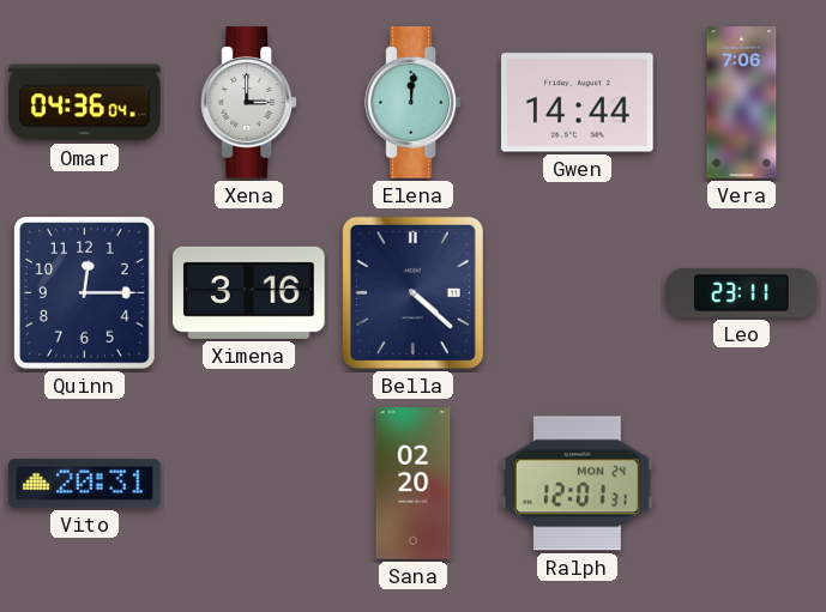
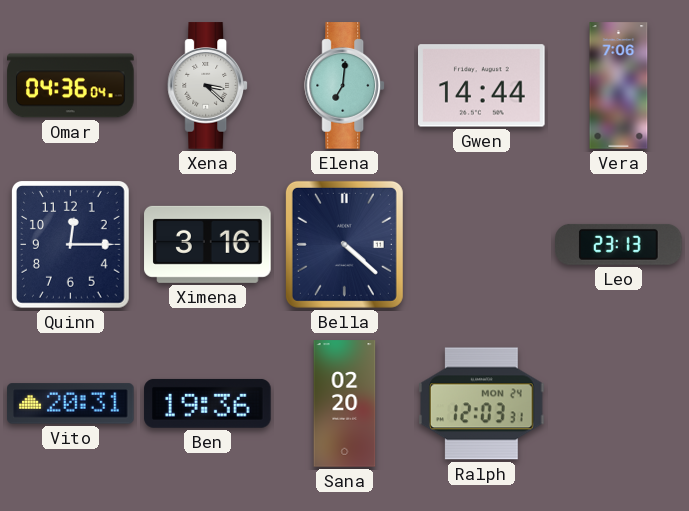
Xena: 3:00 -> 3:22 (208, 86)
Elena: 12:01 -> 7:01 (345, 86)
Leo: 23:11 -> 23:13 (619, 244)
Ben: none -> 19:36 (208, 403)
Ralph: 12:01 -> 12:03 (482, 404)
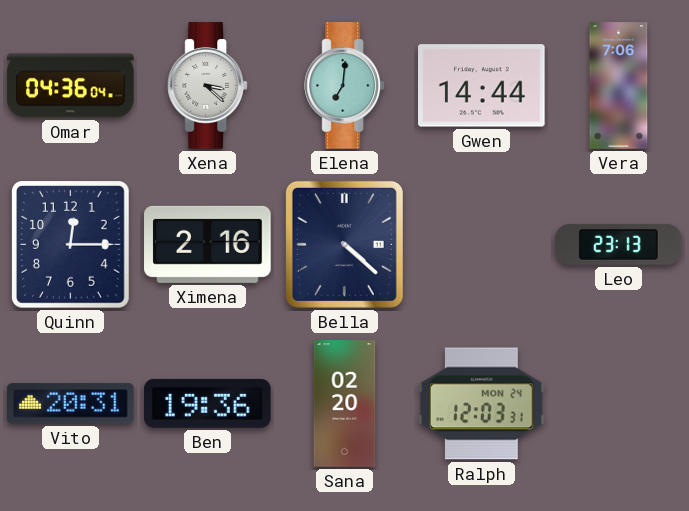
Ximena: 3:16 -> 2:16 (208, 244)
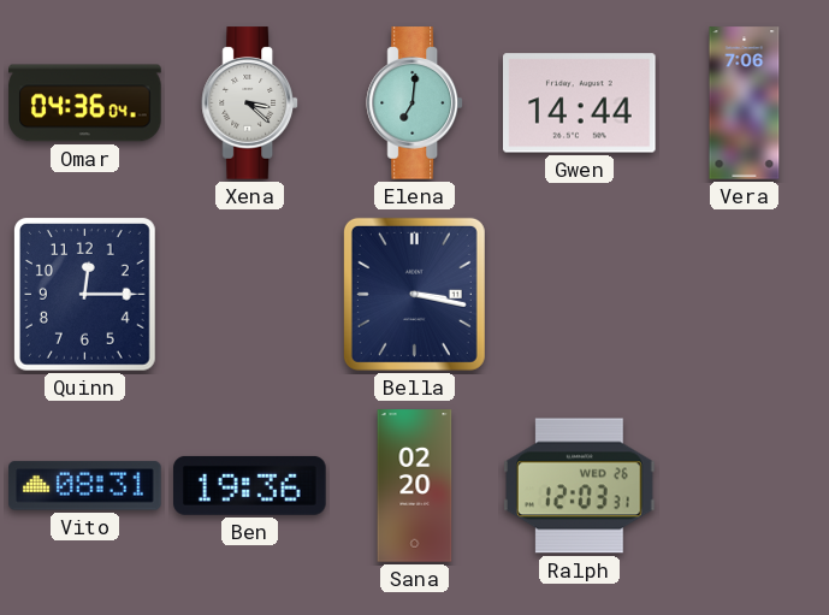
Ximena: 2:16 -> none (208, 244)
Bella: 4:22 -> 3:17 (414, 294)
Leo: 23:13 -> none (619, 244)
Vito: 20:31 -> 08:31 (85, 486)
Ralph date: MON 24 -> WED 26 (580, 486)
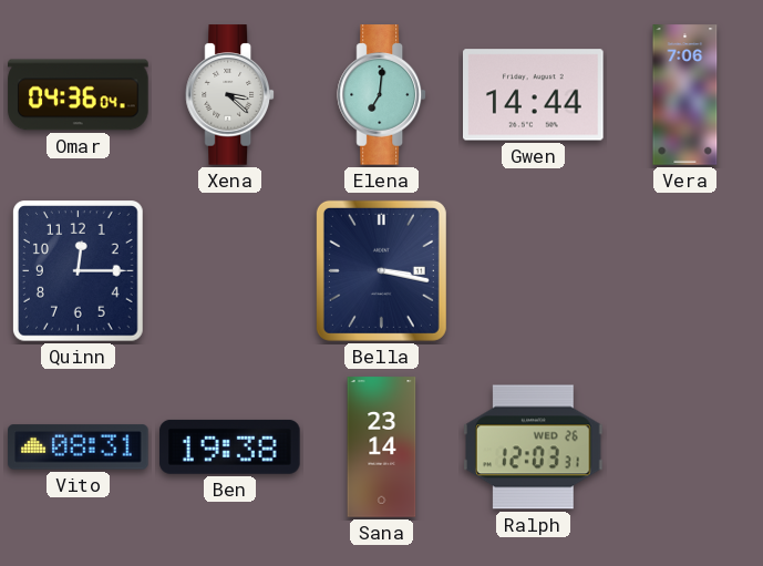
Ben: 19:36 -> 19:38 (230, 446)
Sana: 02:20 -> 23:14 (382, 447)
